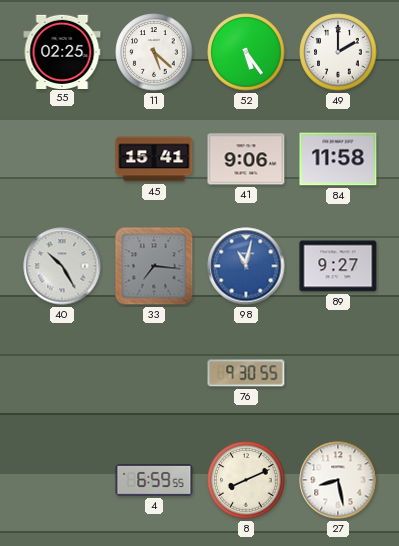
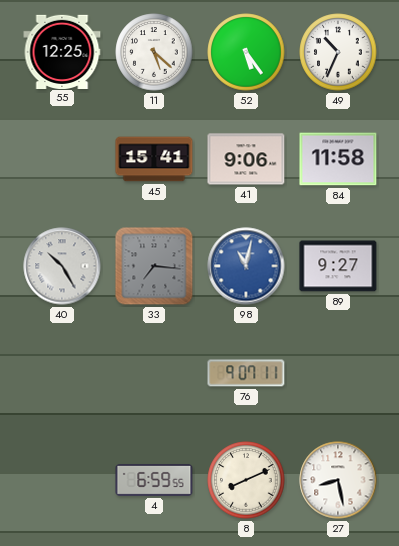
55: 02:25 -> 12:25 (62, 51)
49: 2:00 -> 10:34 (338, 52)
76: 9:30 -> 9:07 (246, 373)
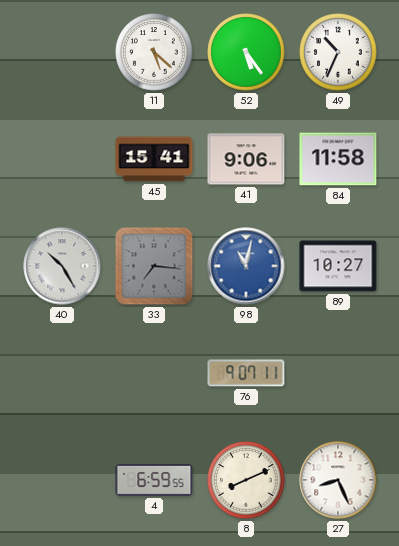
55: 12:25 -> none (62, 51)
89: 9:27 -> 10:27 (338, 266)
27: 8:28 -> 8:26 (338, 480)
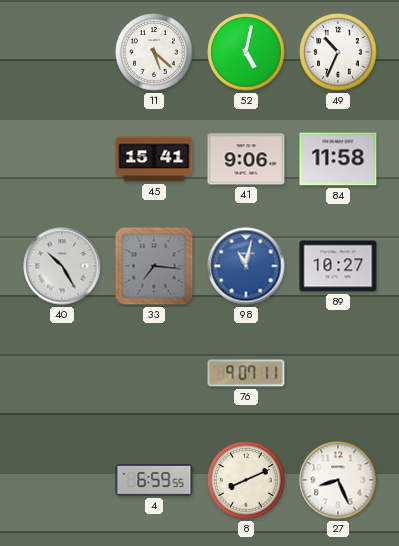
52: 5:24 -> 5:02 (246, 52)
